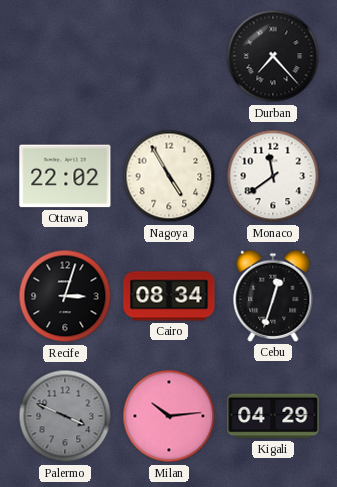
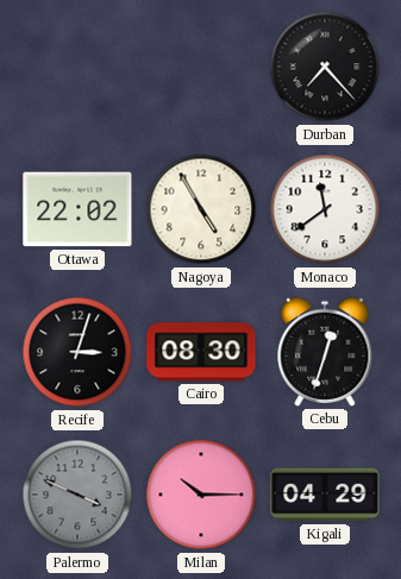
Cairo: 08:34 -> 08:30 (201, 352)
Milan: 10:14 -> 10:15 (201, 495)
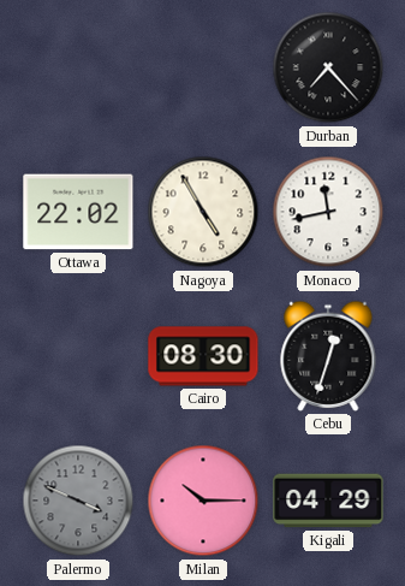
Monaco: 11:39 -> 11:43 (328, 212)
Recife: 3:03 -> none (77, 352)
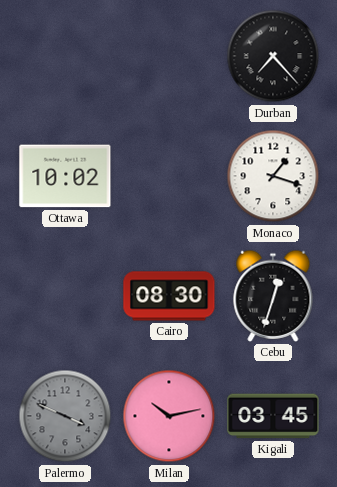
Ottawa: 22:02 -> 10:02 (65, 176)
Nagoya: 4:55 -> none (203, 212)
Monaco: 11:43 -> 1:18 (273, 176)
Milan: 10:15 -> 10:13 (169, 416)
Kigali: 04:29 -> 03:45 (273, 416)
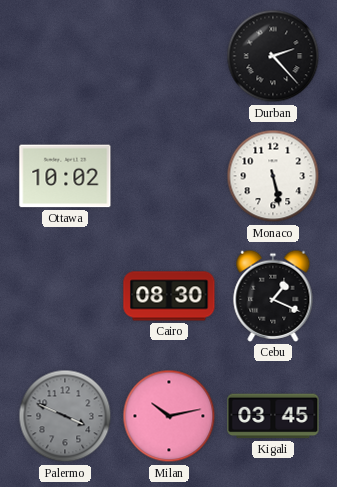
Durban: 7:23 -> 2:23 (273, 56)
Monaco: 1:18 -> 5:28 (273, 176)
Cebu: 12:33 -> 1:19 (273, 296)
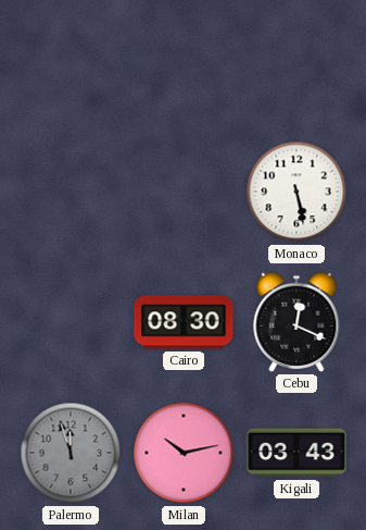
Durban: 2:23 -> none (273, 56)
Ottawa: 10:02 -> none (65, 176)
Cebu: 1:19 -> 12:19 (296, 322)
Palermo: 3:49 -> 11:57 (71, 453)
Kigali: 03:45 -> 03:43 (296, 453)
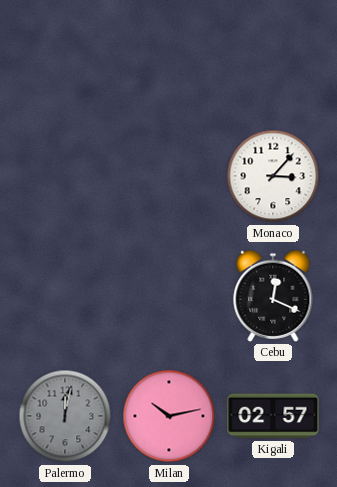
Monaco: 5:28 -> 3:07 (273, 176)
Cairo: 08:30 -> none (184, 322)
Palermo: 11:57 -> 12:02 (65, 416)
Kigali: 03:43 -> 02:57 (273, 416)
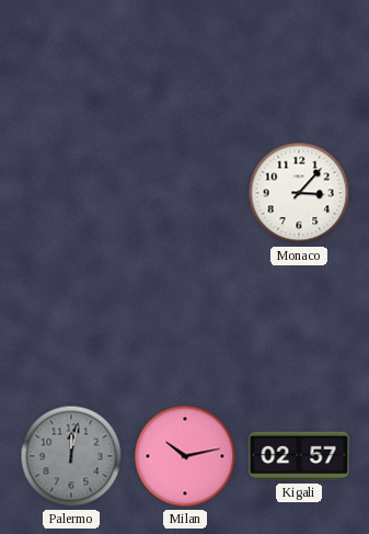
Cebu: 12:19 -> none (273, 296)
